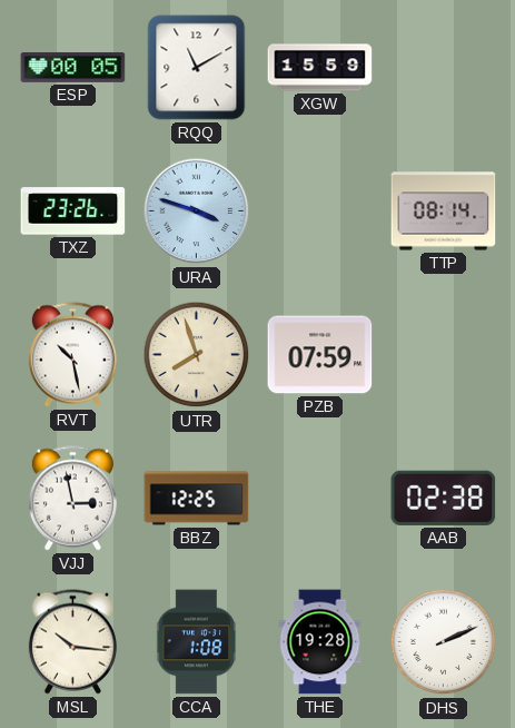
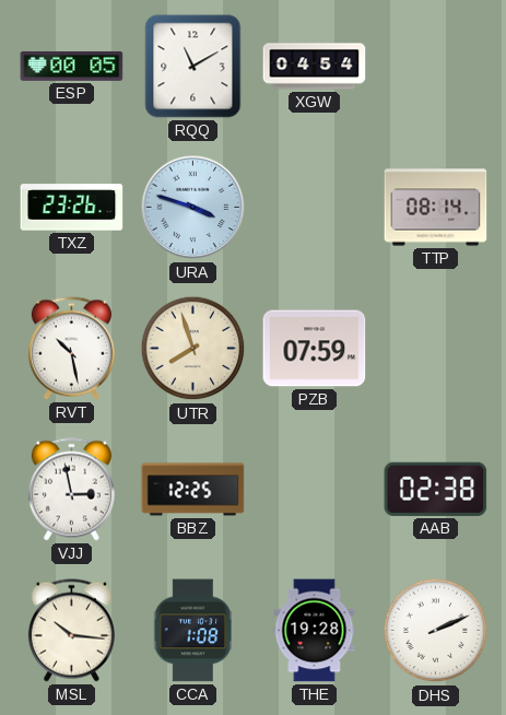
XGW: 15:59 -> 04:54 (315, 67)
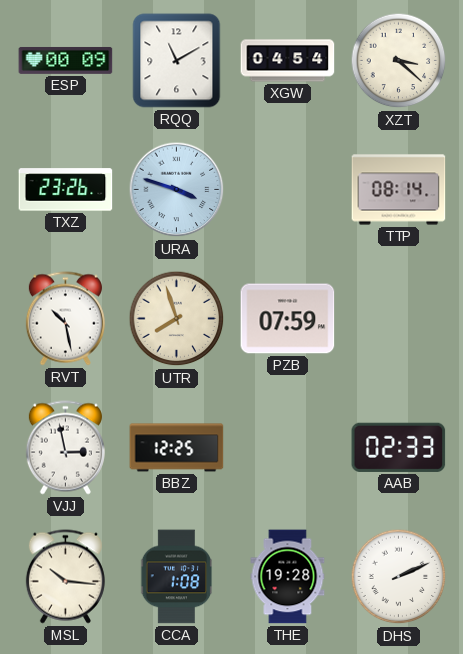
ESP: 00:05 -> 00:09 (66, 60)
XZT: none -> 3:22 (399, 61)
AAB: 02:38 -> 02:33 (399, 447)
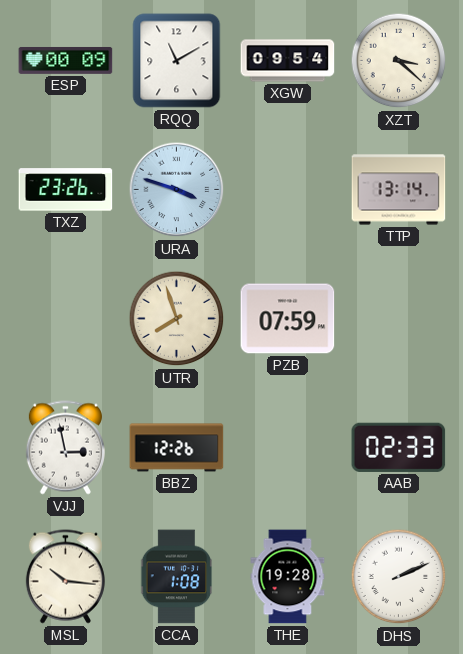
XGW: 04:54 -> 09:54 (288, 61)
TTP: 08:14 -> 13:14 (399, 190)
RVT: 10:28 -> none (65, 319)
BBZ: 12:25 -> 12:26 (177, 448)
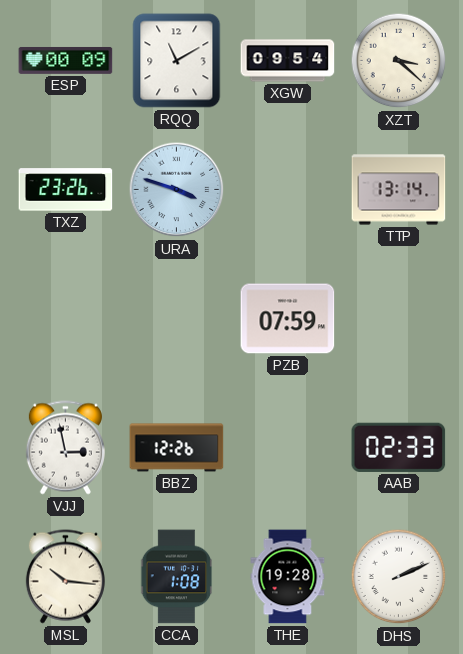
UTR: 7:57 -> none (177, 319)
